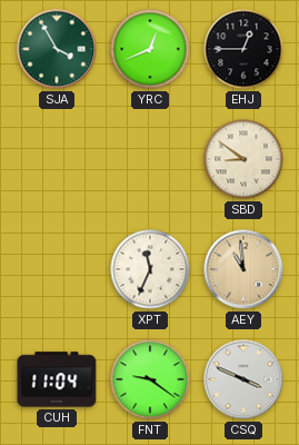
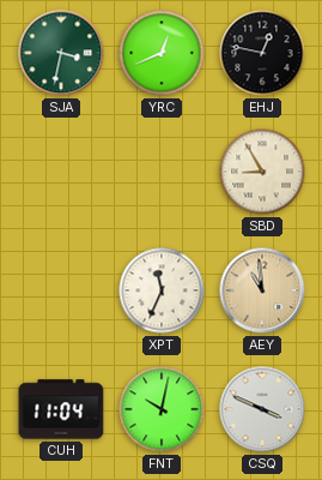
SJA: 3:55 -> 3:32 (61, 53)
EHJ: 12:45 -> 12:47 (262, 53)
SBD: 8:51 -> 8:55 (262, 172)
FNT: 9:21 -> 10:02 (162, 409)
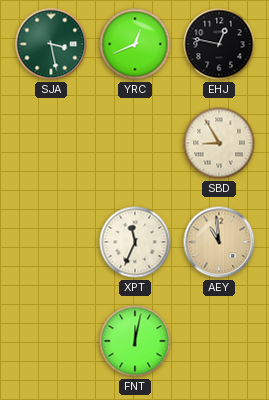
SJA: 3:32 -> 3:28 (51, 44)
CUH: 11:04 -> none (61, 409)
FNT: 10:02 -> 12:02 (135, 341)
CSQ: 3:49 -> none (262, 409)
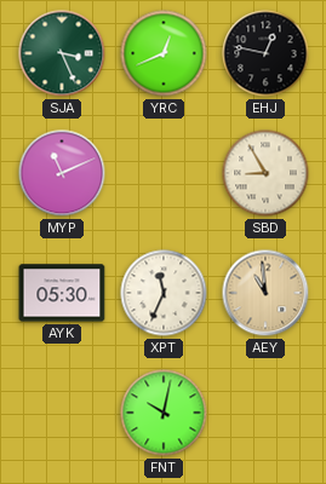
SJA: 3:28 -> 3:26 (62, 53)
MYP: none -> 11:11 (62, 173)
AYK: none -> 05:30 (62, 293)
FNT: 12:02 -> 10:02 (164, 413)
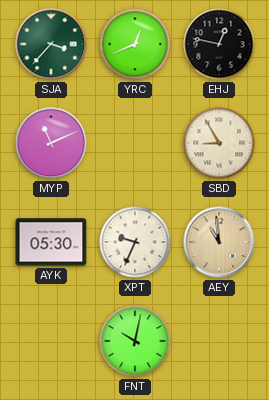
SJA: 3:26 -> 3:37 (51, 44)
XPT: 11:34 -> 9:34 (135, 242)
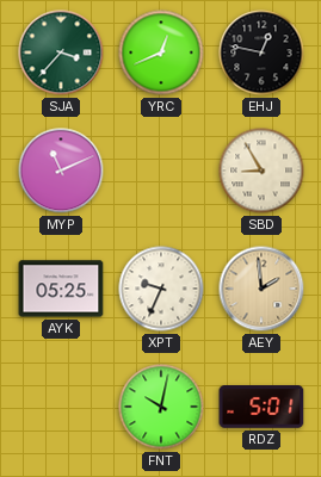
AYK: 05:30 -> 05:25 (61, 289)
AEY: 10:59 -> 1:59 (261, 289)
RDZ: none -> 5:01 (261, 408)
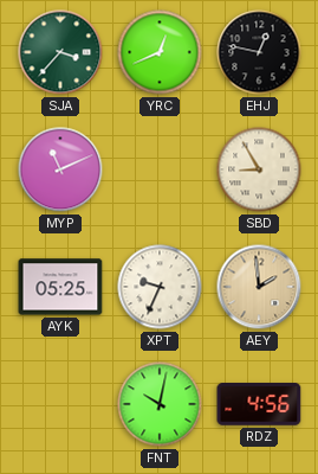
RDZ: 5:01 -> 4:56 (259, 405)
